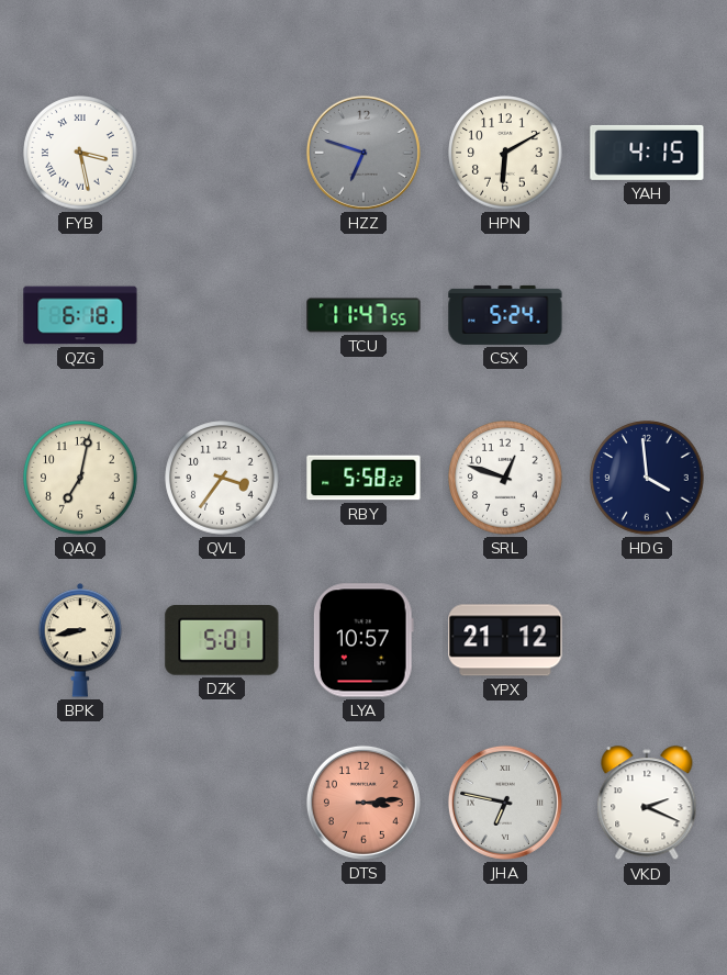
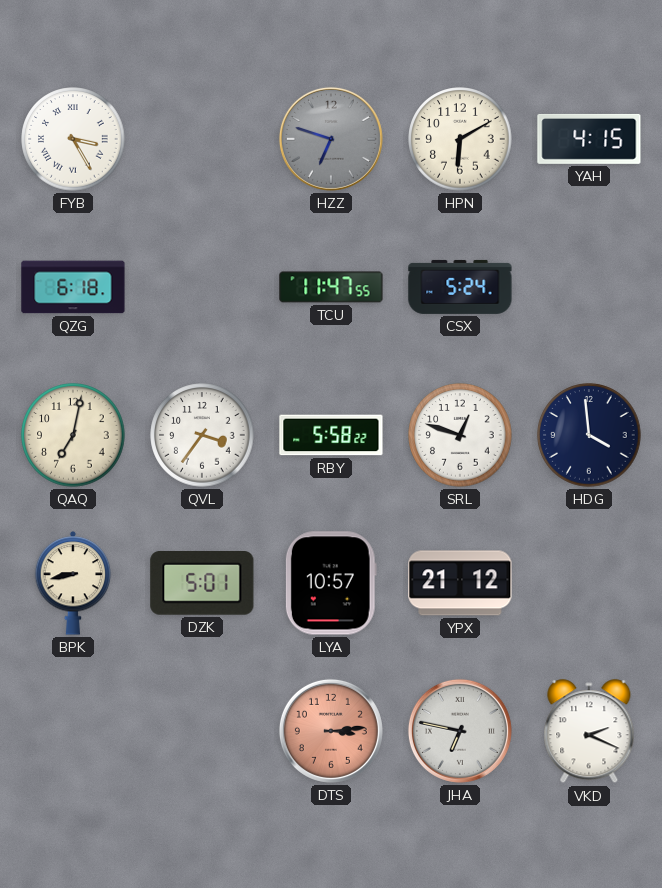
FYB: 3:28 -> 3:25 (73, 139)
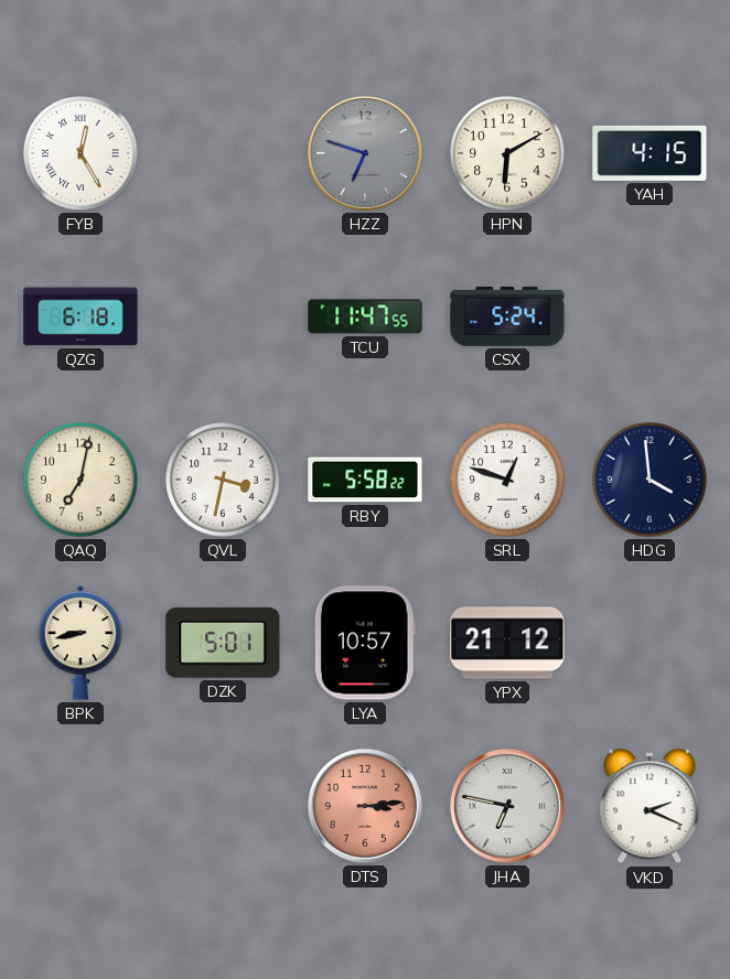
FYB: 3:25 -> 12:25 (80, 153)
QVL: 3:36 -> 3:32 (223, 480)
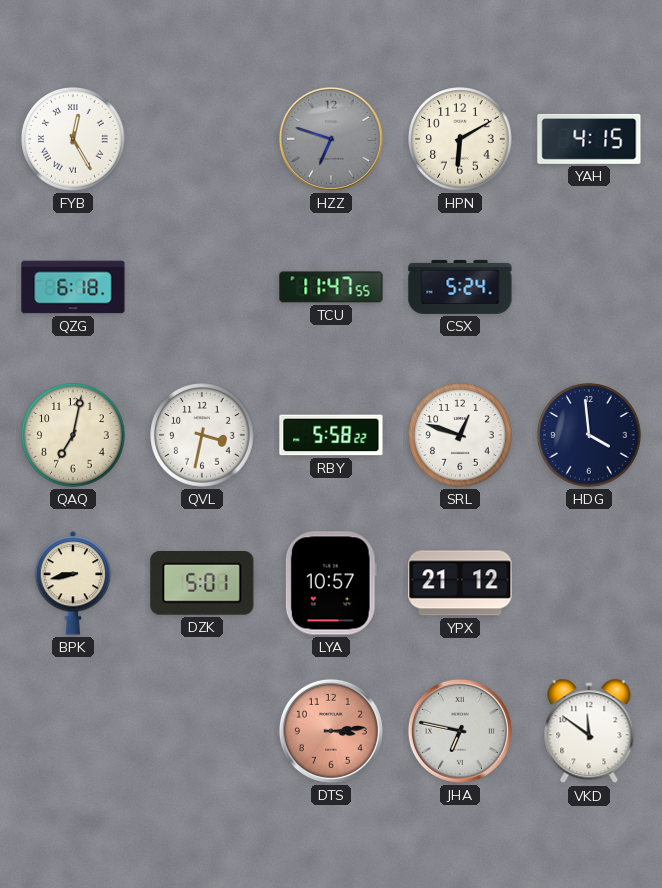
VKD: 2:19 -> 11:51 (589, 732)
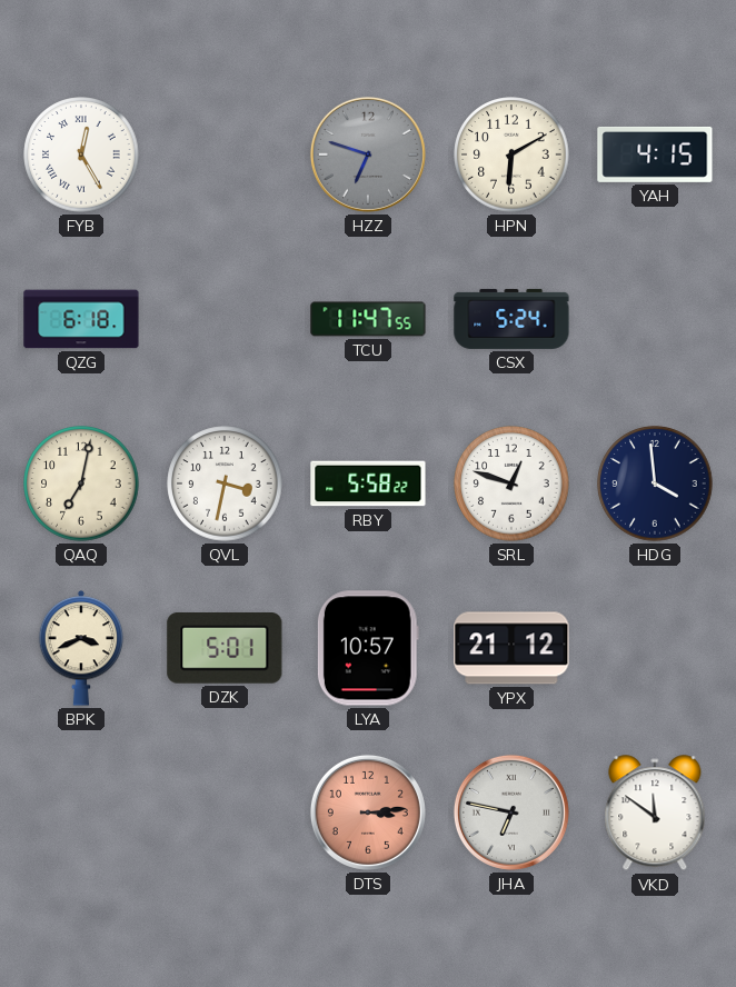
BPK: 8:43 -> 3:41 (81, 648)
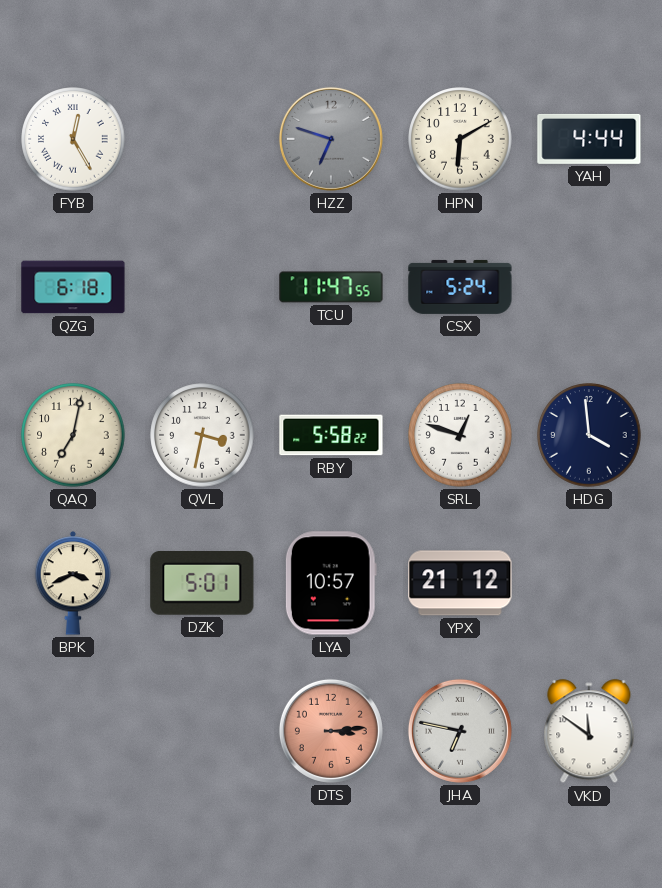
YAH: 4:15 -> 4:44 (589, 139)
